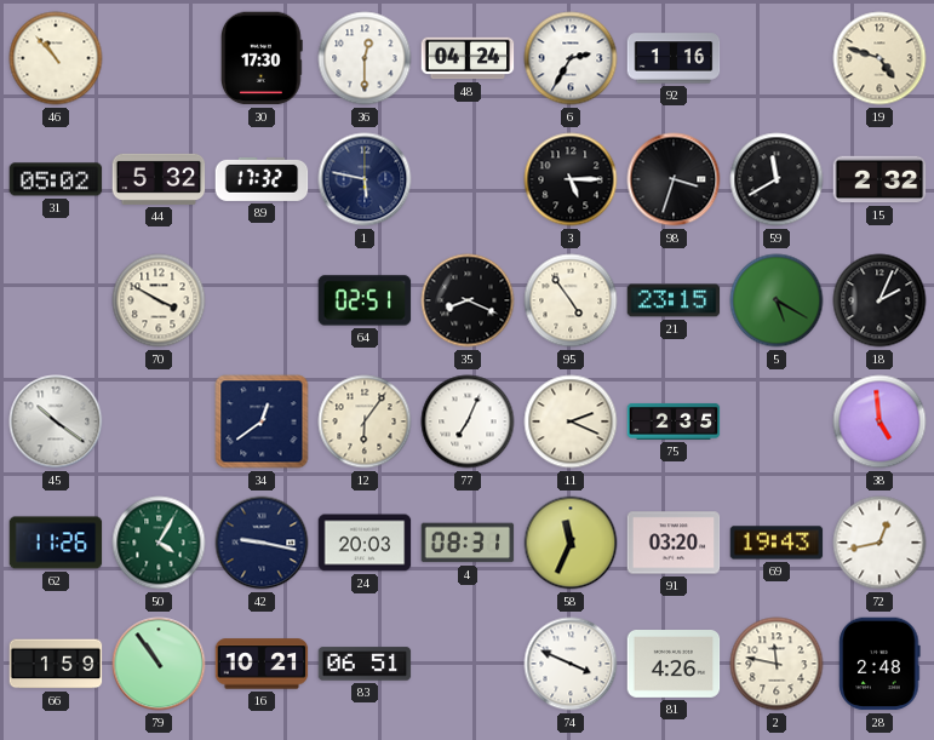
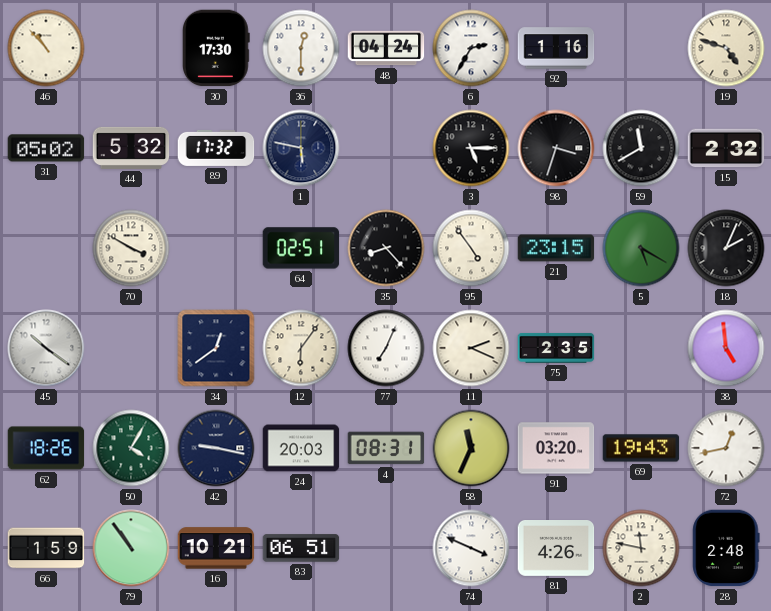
35: 8:19 -> 8:23 (386, 248)
62: 11:26 -> 18:26 (46, 448)
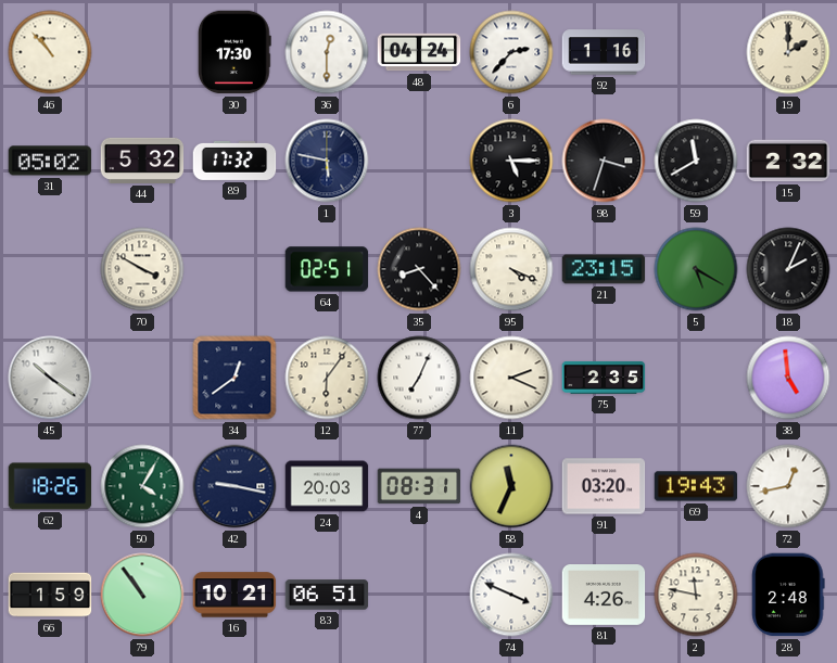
6: 2:35 -> 2:37 (511, 52)
19: 4:48 -> 2:00 (788, 52)
95: 4:54 -> 4:19 (511, 269)
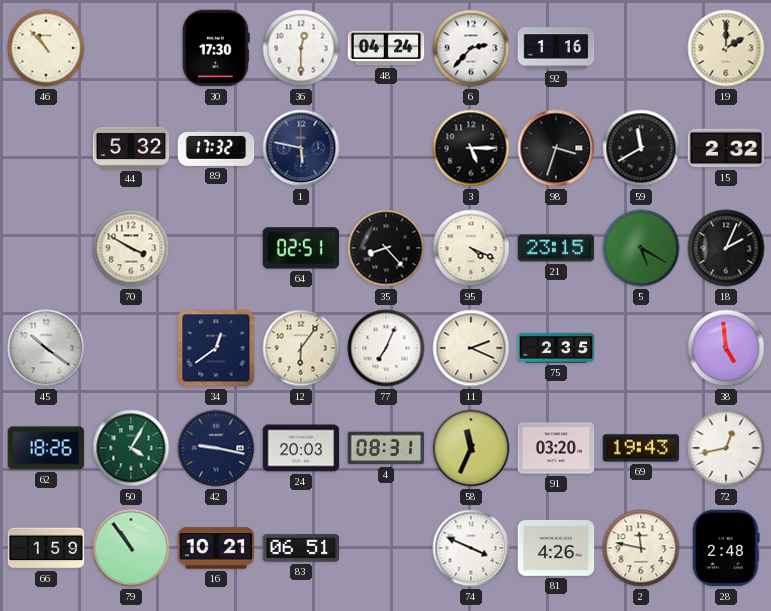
31: 05:02 -> none (50, 161)
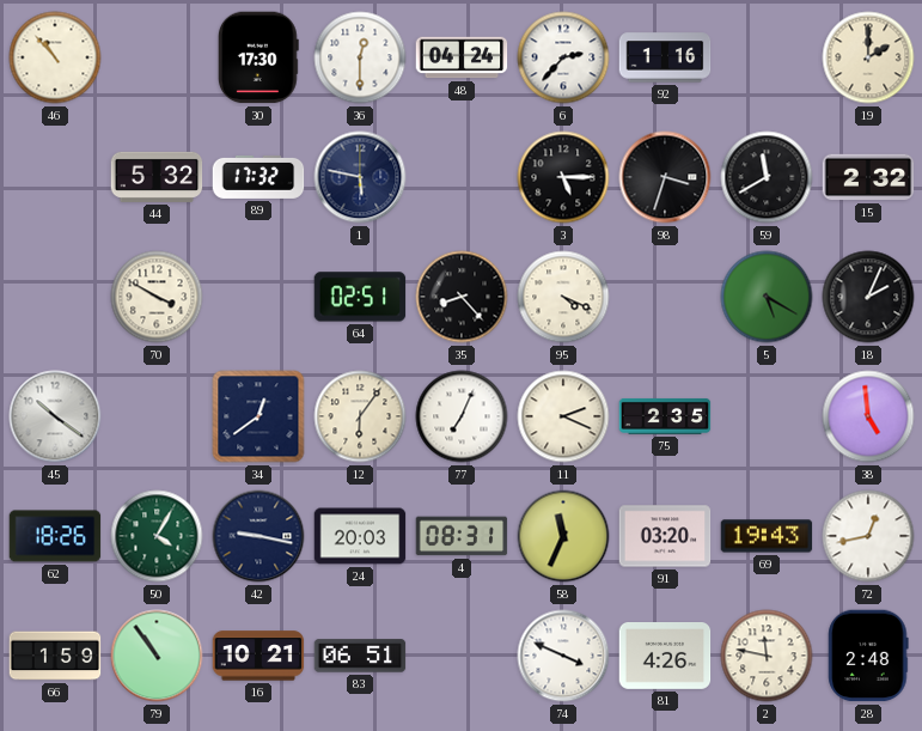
21: 23:15 -> none (556, 248)
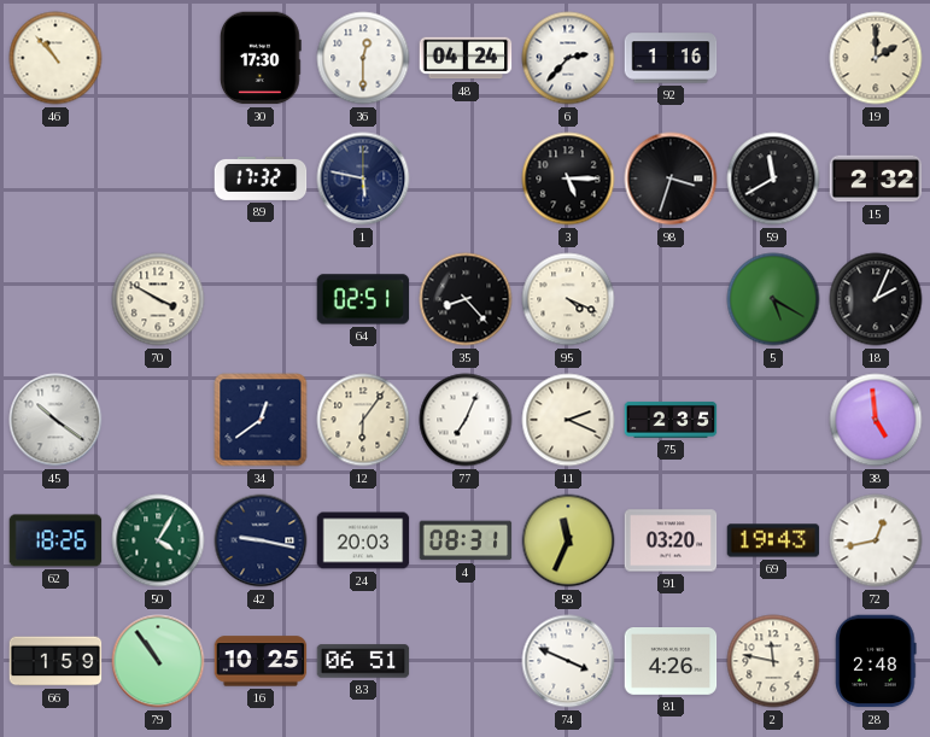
44: 5:32 -> none (157, 177)
16: 10:21 -> 10:25 (261, 661)
